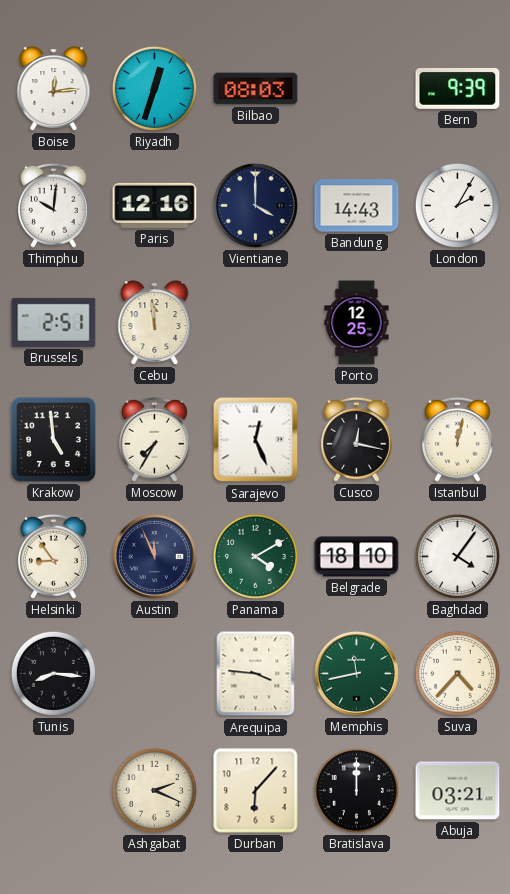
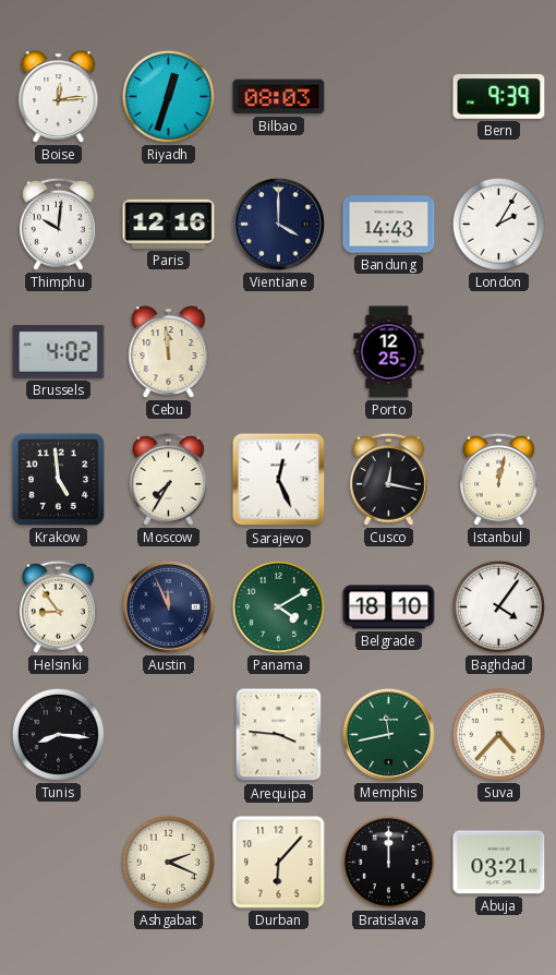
Brussels: 2:51 -> 4:02 (59, 351)
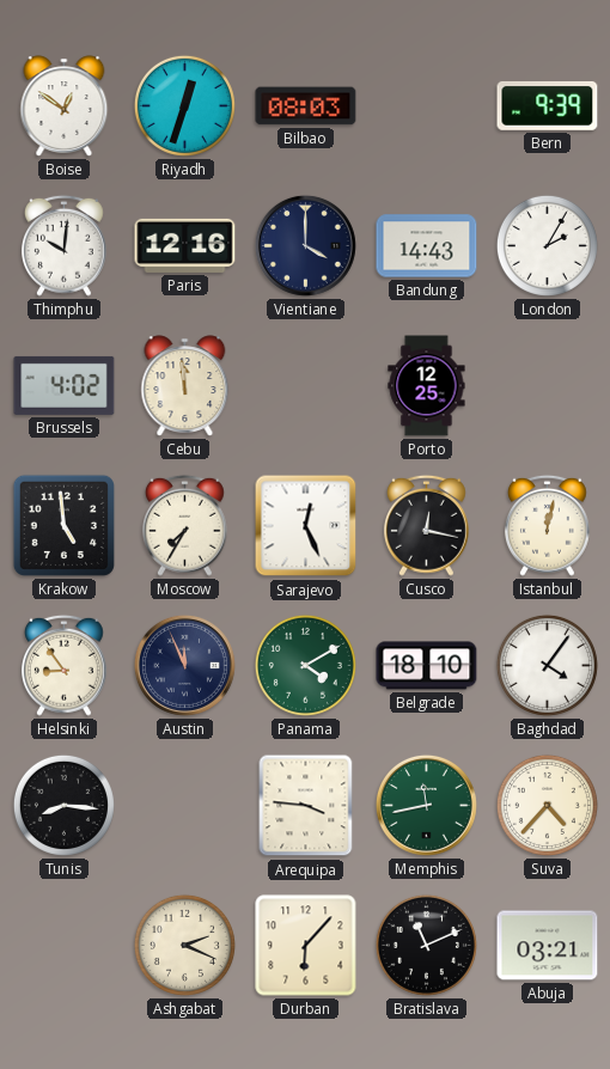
Boise: 12:14 -> 12:51 (65, 106)
Bratislava: 12:00 -> 11:11 (426, 945)
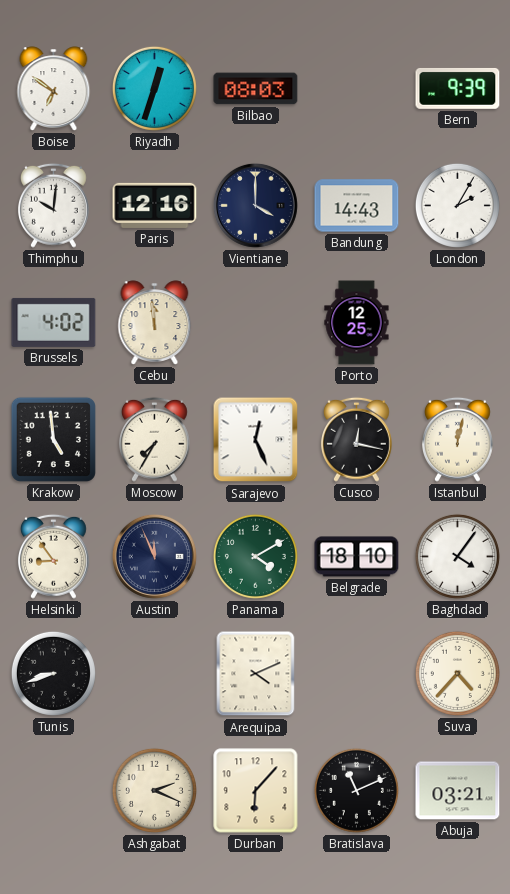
Boise: 12:51 -> 6:51 (54, 89)
Tunis: 8:16 -> 8:42 (53, 673)
Arequipa: 3:46 -> 4:11 (256, 674)
Memphis: 11:43 -> none (426, 805)
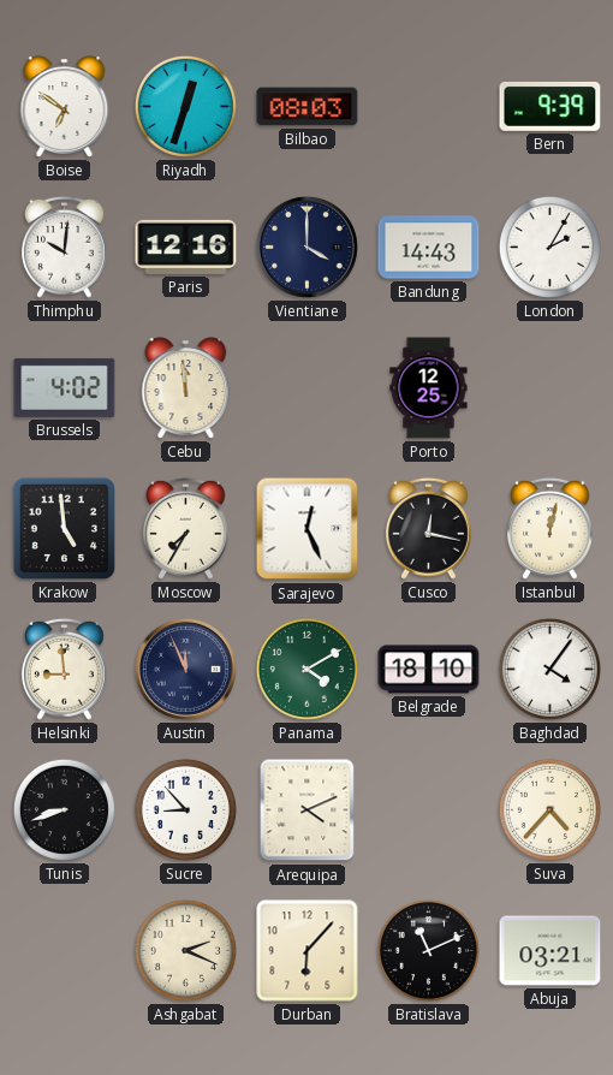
Helsinki: 8:54 -> 8:59 (65, 669)
Sucre: none -> 8:53 (185, 809)
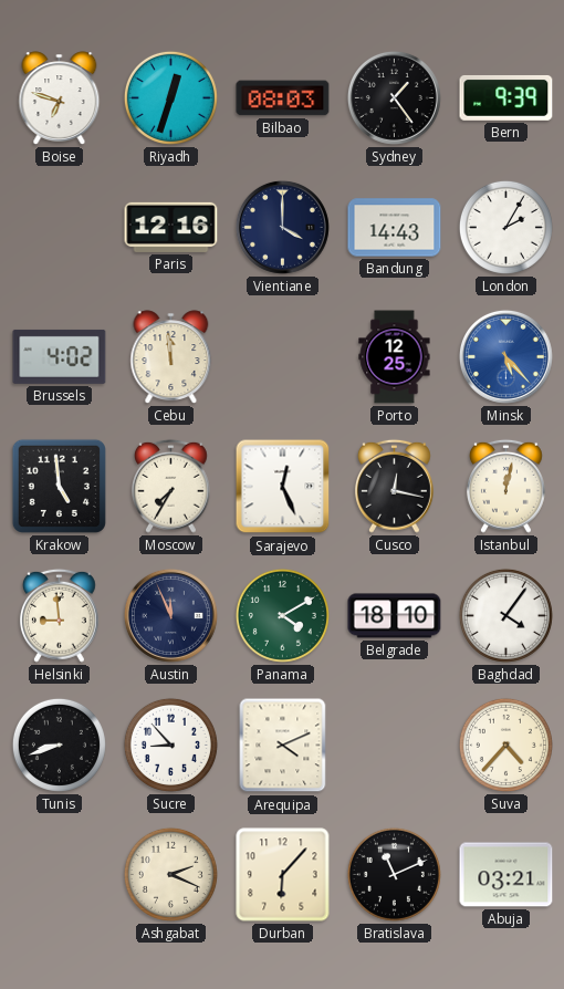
Boise: 6:51 -> 6:48 (60, 98)
Sydney: none -> 1:24 (394, 97)
Thimphu: 10:01 -> none (65, 247)
Minsk: none -> 5:23 (505, 356)
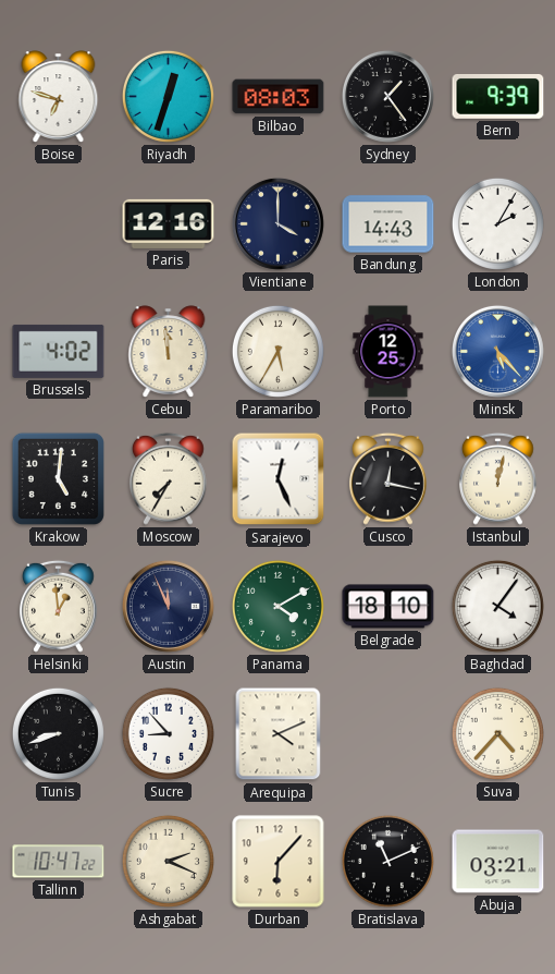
Paramaribo: none -> 5:35 (277, 351)
Krakow: 4:59 -> 5:01 (58, 478)
Helsinki: 8:59 -> 12:59 (59, 606)
Tallinn: none -> 10:47 (59, 862)
